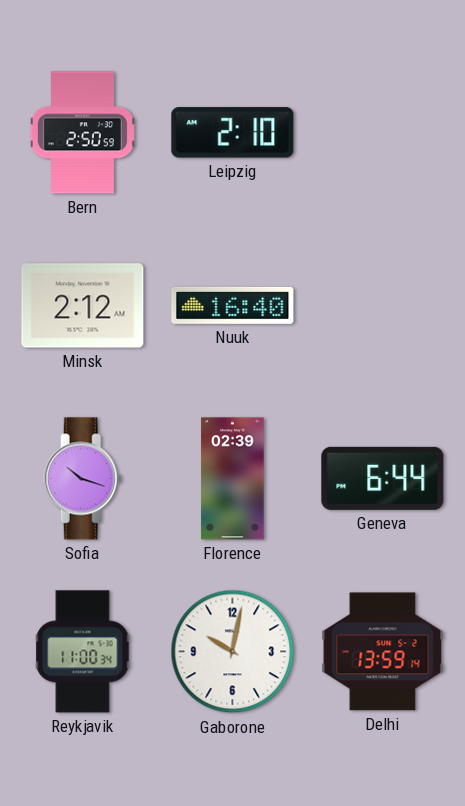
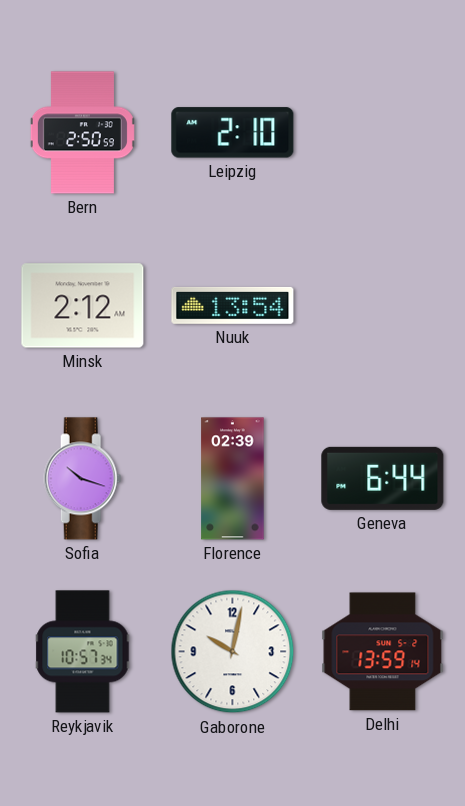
Nuuk: 16:40 -> 13:54 (233, 305)
Reykjavik: 11:00 -> 10:57 (83, 652)
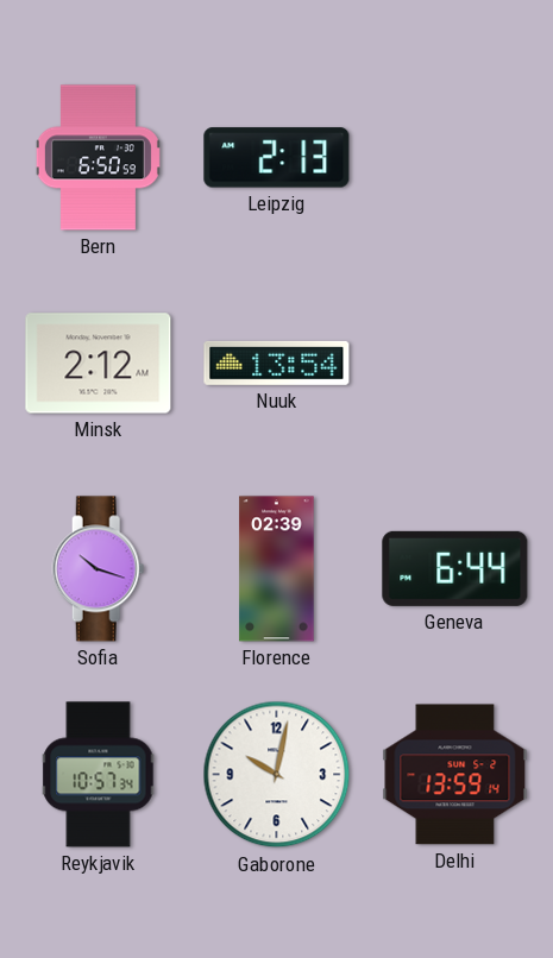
Bern: 2:50 -> 6:50 (98, 158)
Leipzig: 2:10 -> 2:13 (277, 158)
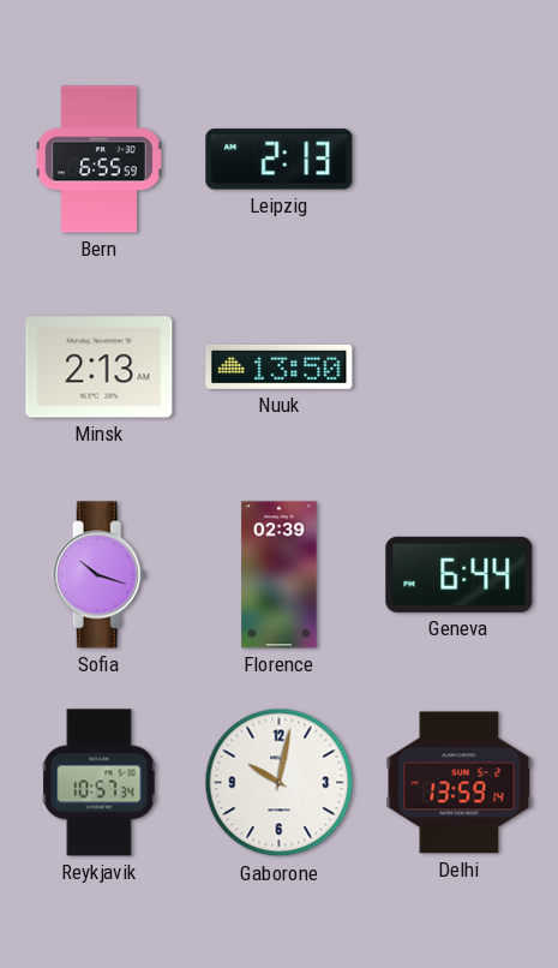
Bern: 6:50 -> 6:55 (98, 160)
Minsk: 2:12 -> 2:13 (100, 368)
Nuuk: 13:54 -> 13:50 (280, 366)
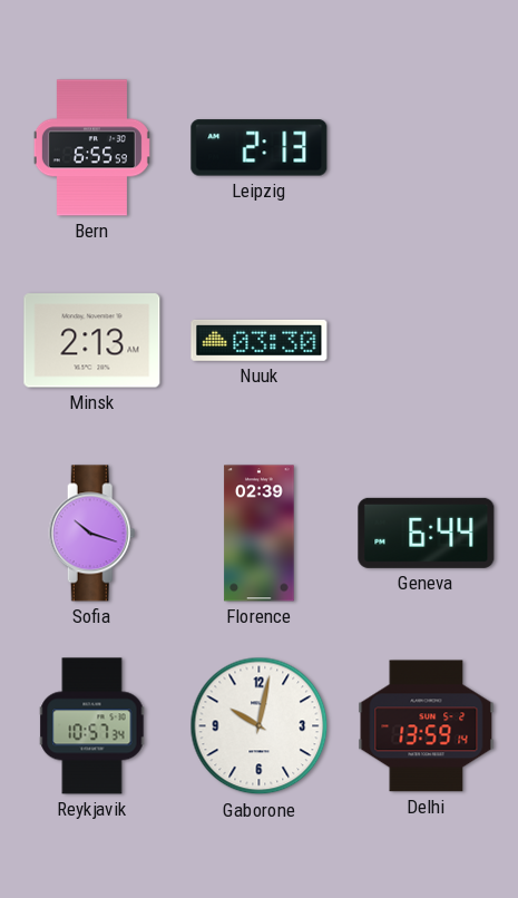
Nuuk: 13:50 -> 03:30 (260, 340)
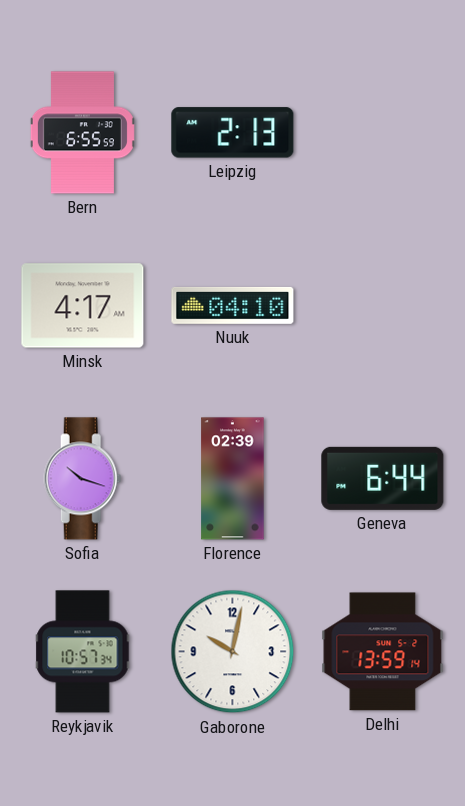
Minsk: 2:13 -> 4:17 (83, 306)
Nuuk: 03:30 -> 04:10 (233, 305)
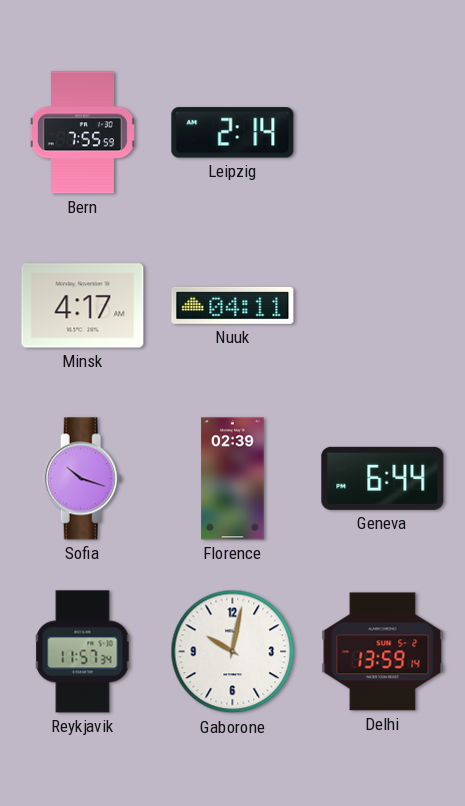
Bern: 6:55 -> 7:55 (82, 133)
Leipzig: 2:13 -> 2:14 (233, 133)
Nuuk: 04:10 -> 04:11 (233, 305)
Reykjavik: 10:57 -> 11:57 (83, 652)
